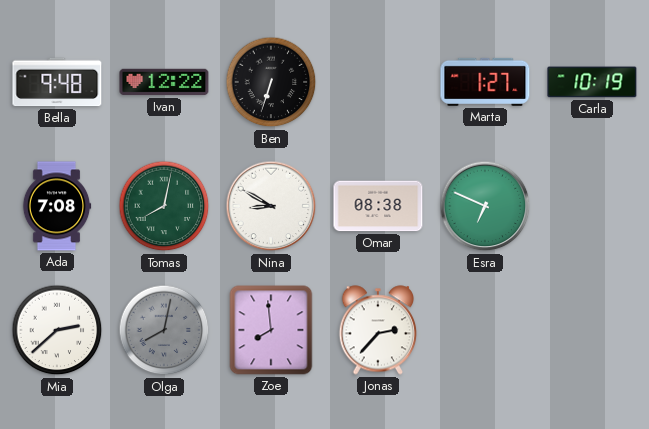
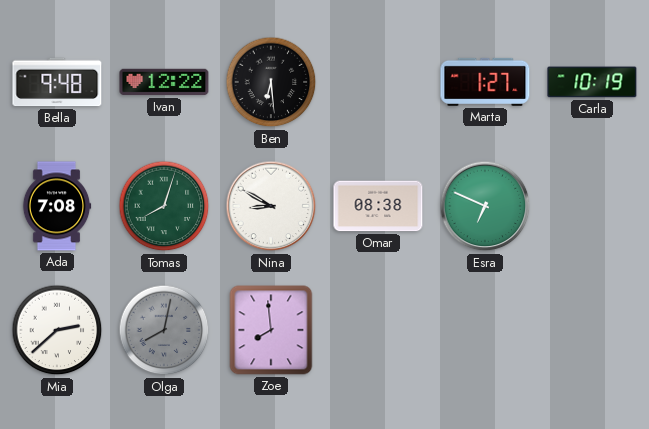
Ben: 6:33 -> 6:29 (271, 82)
Tomas: 8:02 -> 8:03 (164, 206)
Jonas: 2:37 -> none (378, 330)
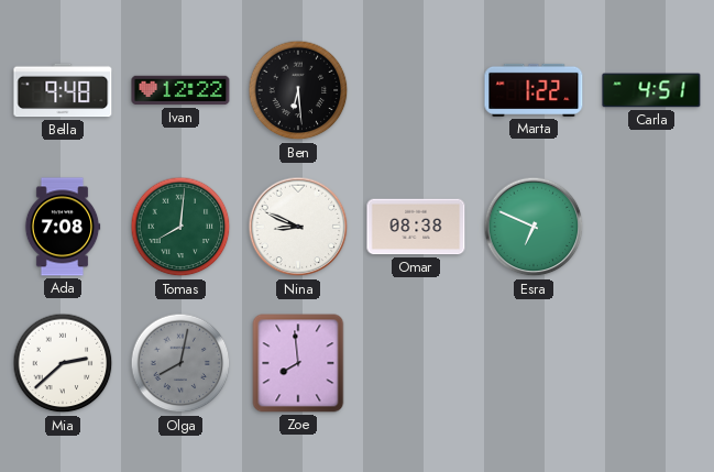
Marta: 1:27 -> 1:22 (534, 90)
Carla: 10:19 -> 4:51 (651, 90)
Tomas: 8:03 -> 8:01 (180, 227)
Nina: 8:50 -> 8:49 (298, 227)
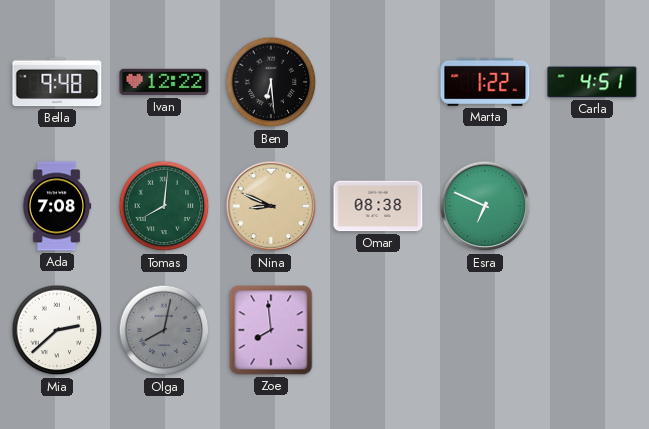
Nina dial: white -> champagne (271, 206)
